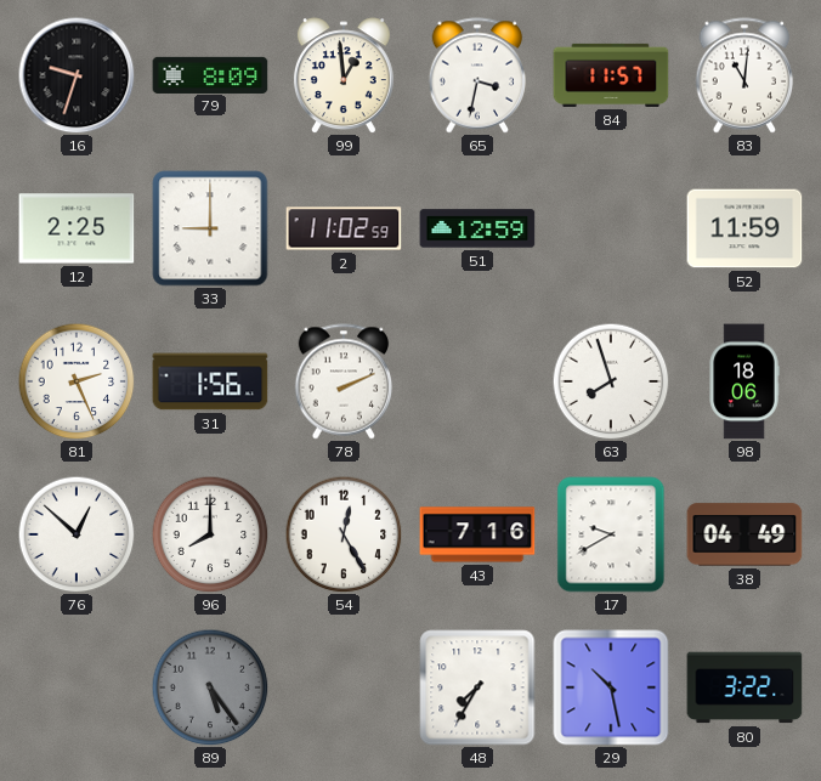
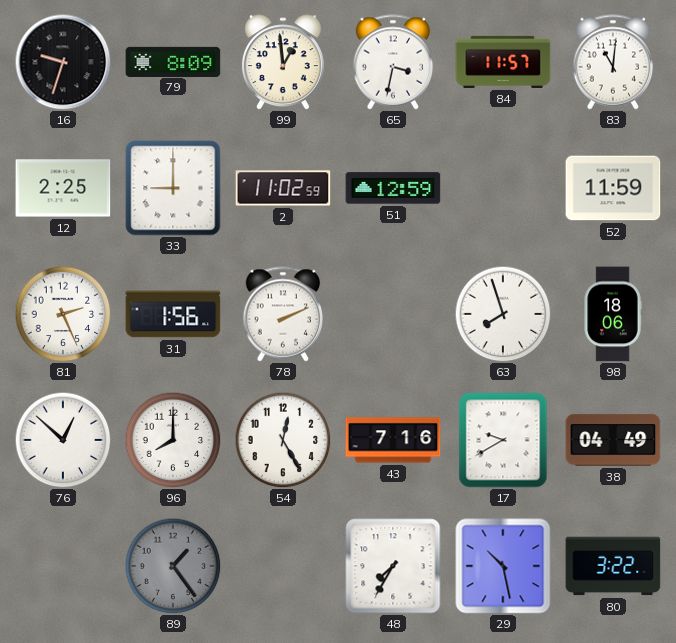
89: 5:24 -> 1:24 (173, 566)
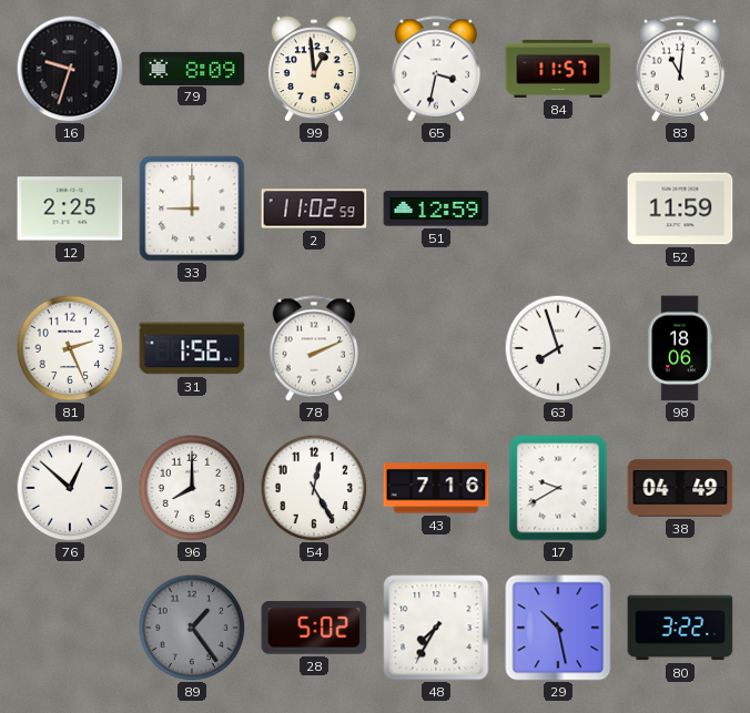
28: none -> 5:02 (314, 629)
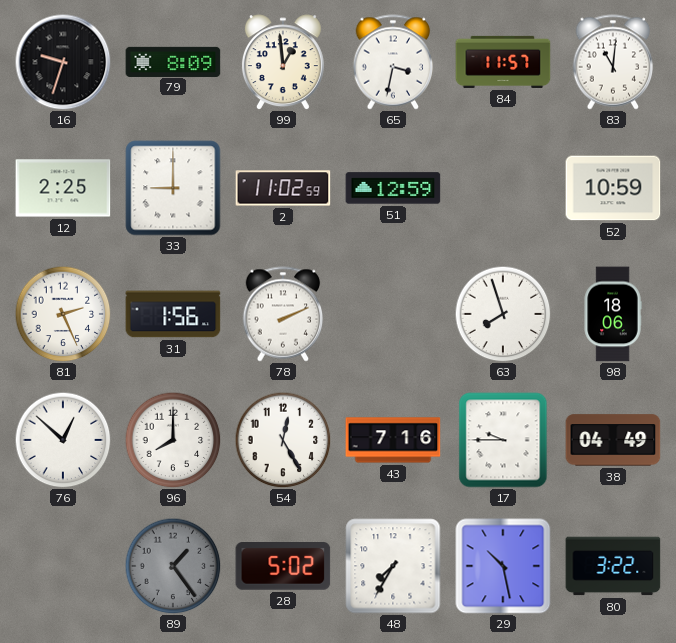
52: 11:59 -> 10:59 (613, 188)
17: 9:40 -> 9:45 (503, 440)
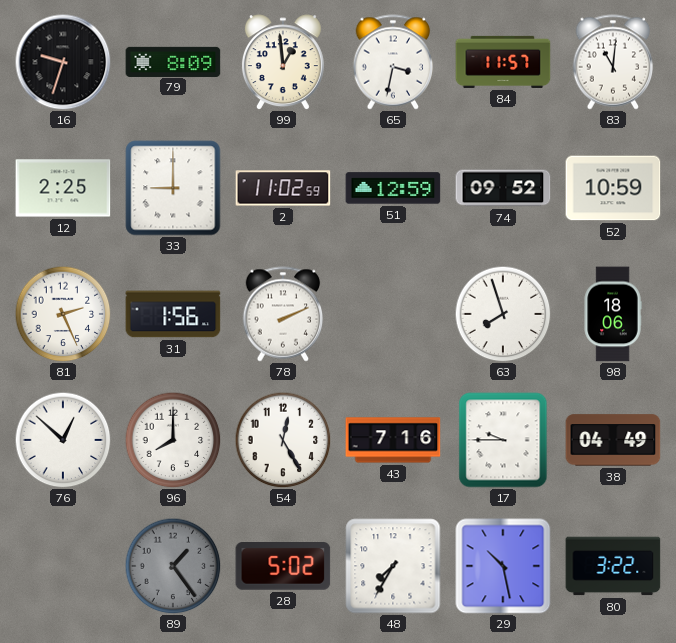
74: none -> 09:52 (503, 188)
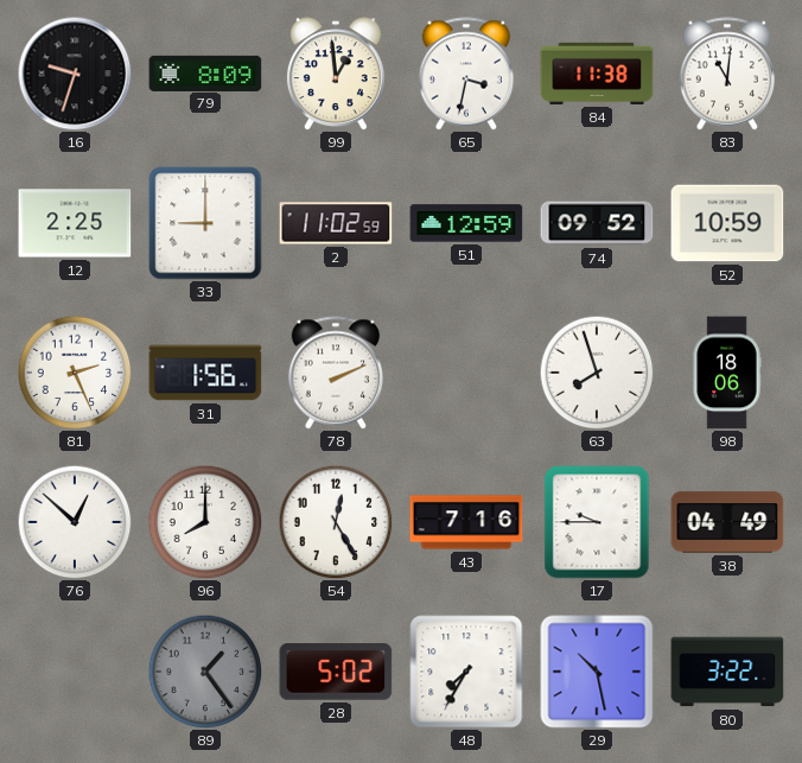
84: 11:57 -> 11:38 (597, 74)
